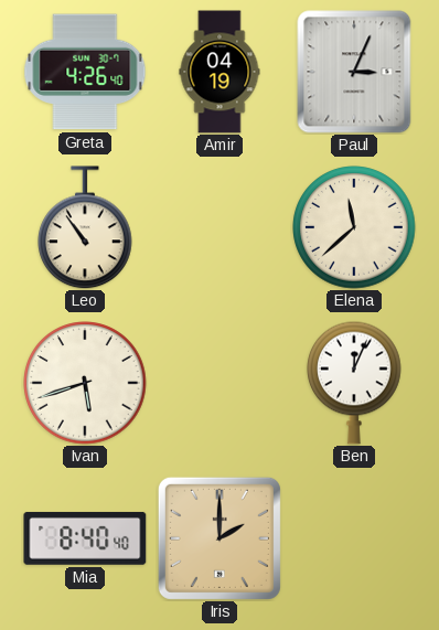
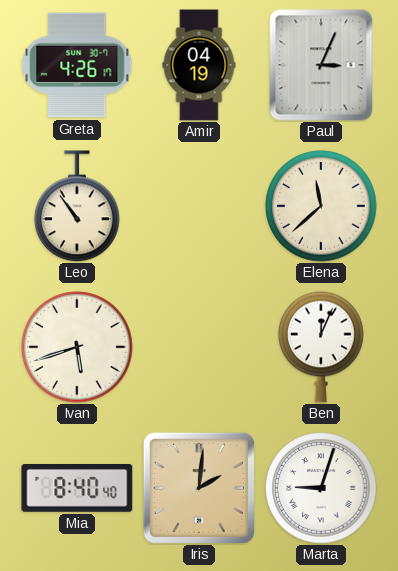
Greta: 4:26:40 -> 4:26:17 (77, 65)
Iris: 2:00 -> 2:01 (199, 488)
Marta: none -> 9:03 (321, 488)
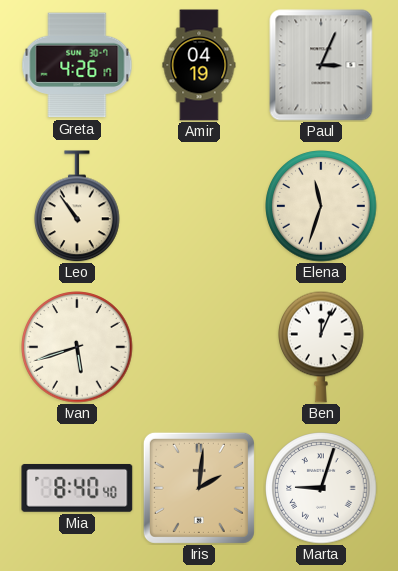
Elena: 11:38 -> 11:33 (321, 206)
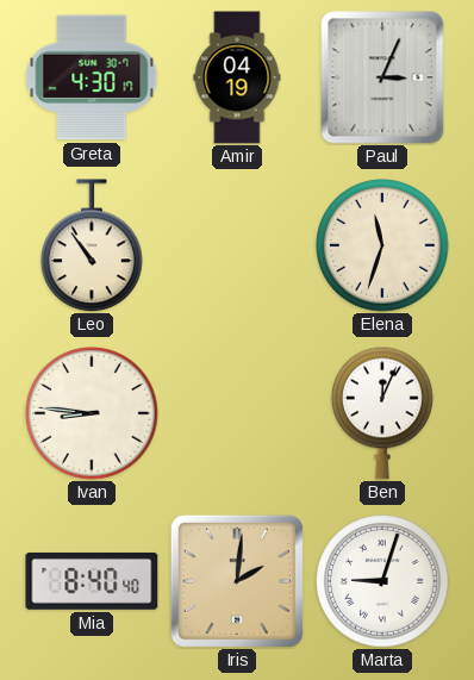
Greta: 4:26 -> 4:30 (92, 77)
Ivan: 5:42 -> 8:46 (92, 413)
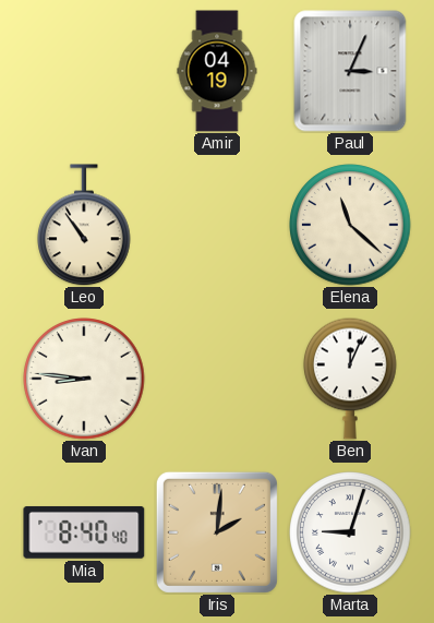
Greta: 4:30 -> none (92, 77)
Elena: 11:33 -> 11:22 (350, 225)
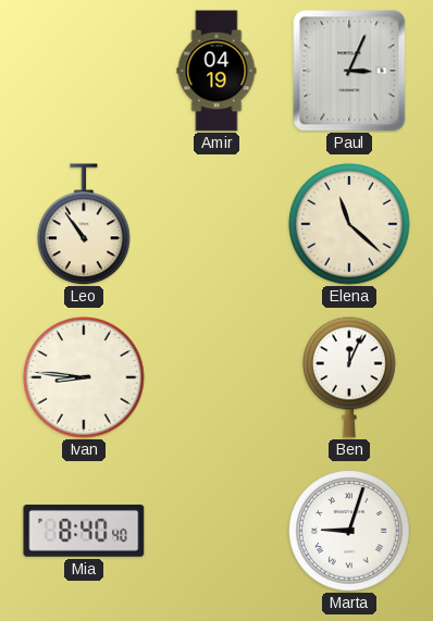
Iris: 2:01 -> none (217, 532)
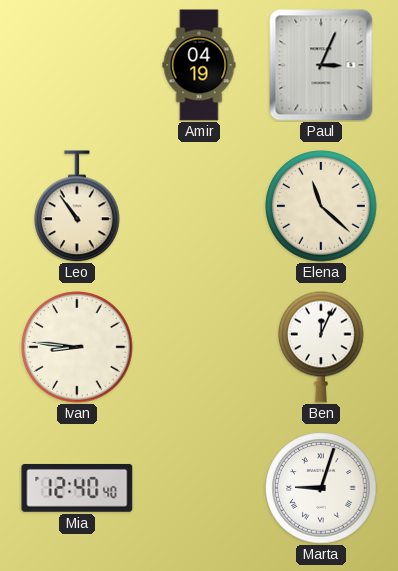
Mia: 8:40 -> 12:40 (77, 488)
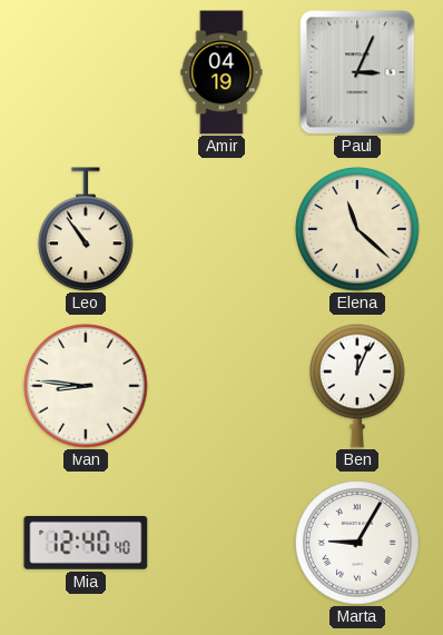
Marta: 9:03 -> 9:05 (357, 543)
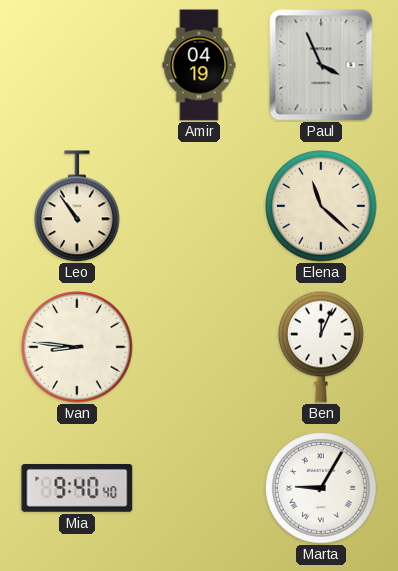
Paul: 3:04 -> 3:56 (321, 65)
Mia: 12:40 -> 9:40 (77, 488)
